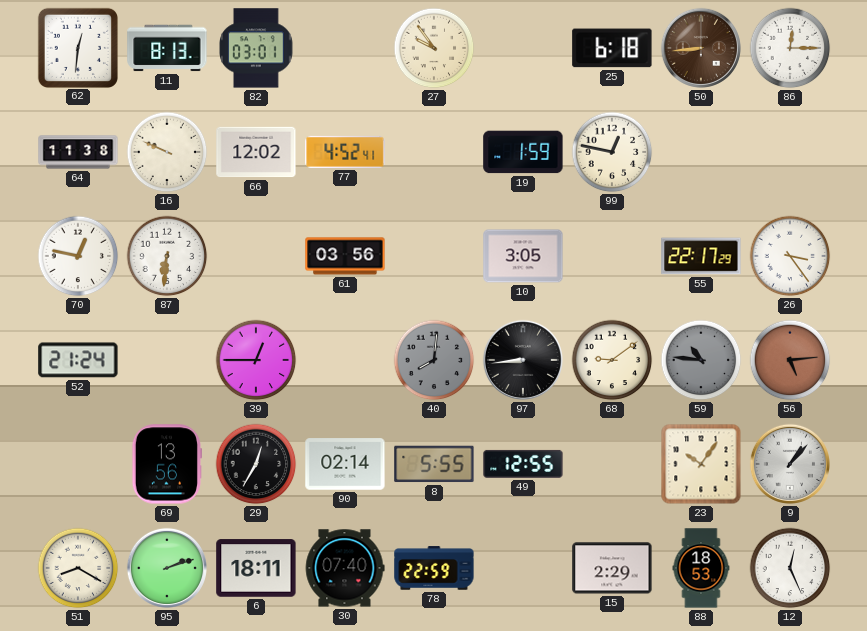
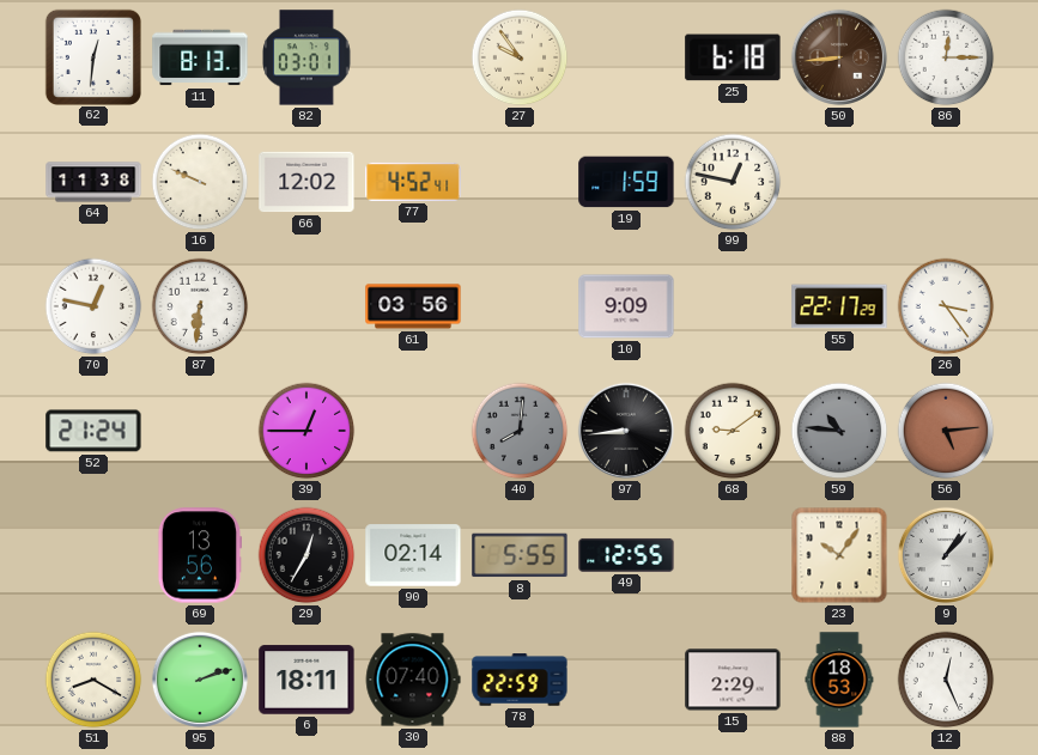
10: 3:05 -> 9:09 (626, 306)
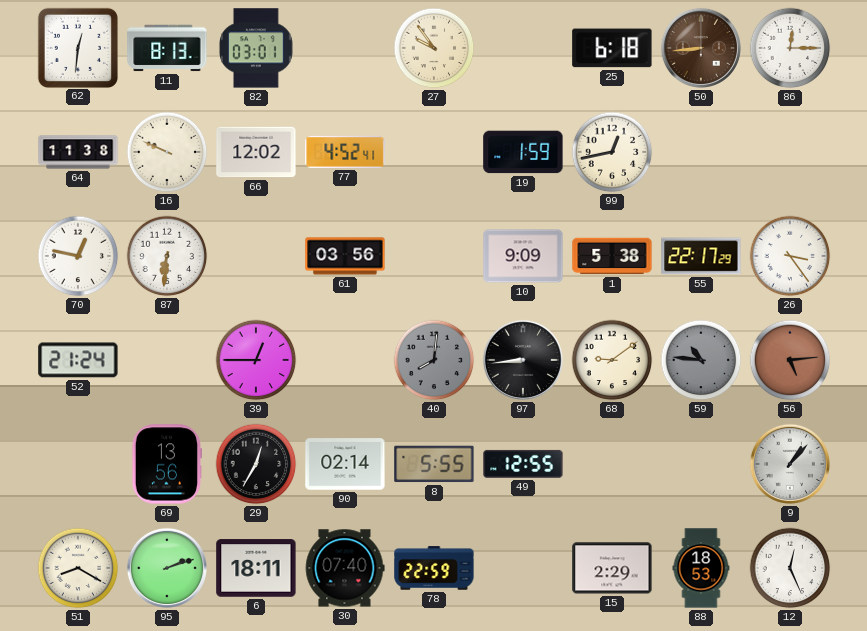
99: 12:47 -> 12:43 (612, 152)
1: none -> 5:38 (612, 256)
23: 10:06 -> none (839, 555)
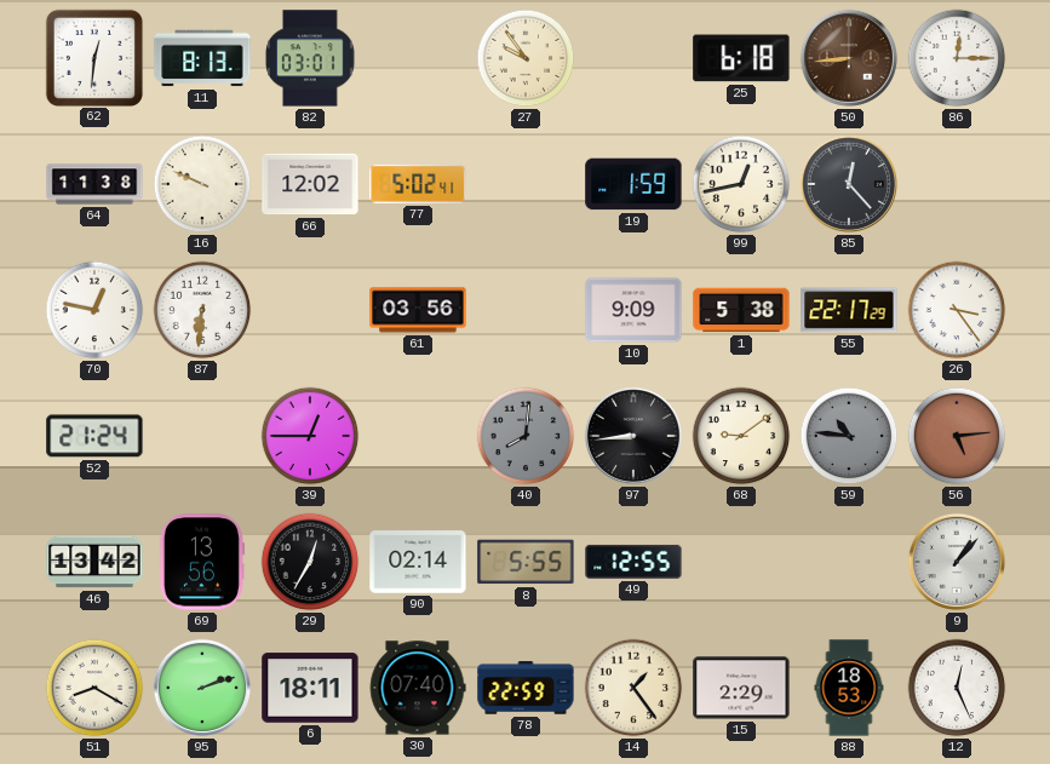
77: 4:52 -> 5:02 (418, 184)
85: none -> 12:23 (849, 184)
46: none -> 13:42 (94, 562)
14: none -> 1:24 (633, 688)
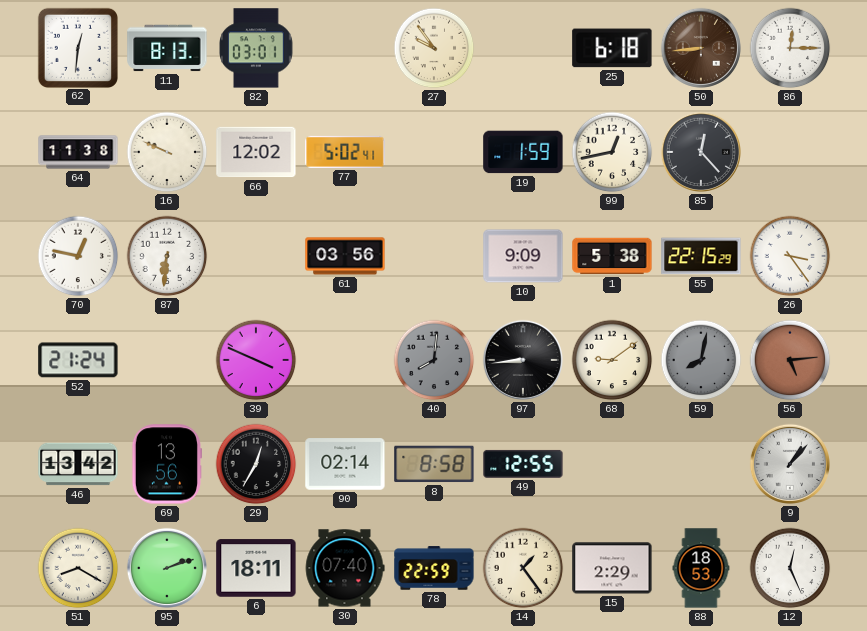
55: 22:17 -> 22:15 (701, 256)
39: 12:45 -> 3:49 (256, 360)
59: 10:46 -> 8:02 (701, 360)
8: 5:55 -> 8:58 (434, 464)
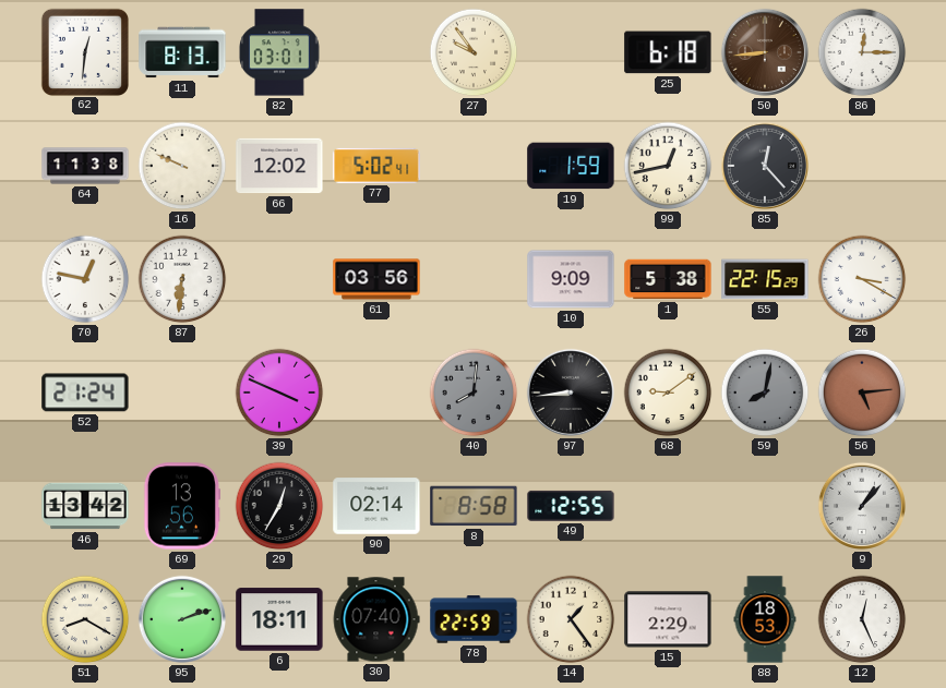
26: 3:24 -> 3:20 (862, 279)
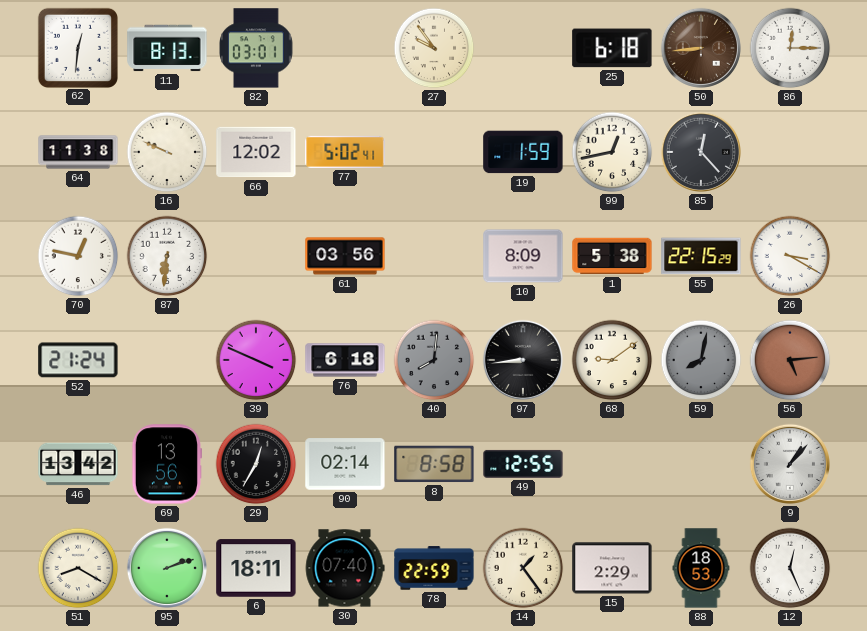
10: 9:09 -> 8:09 (523, 256)
76: none -> 6:18 (345, 360)
